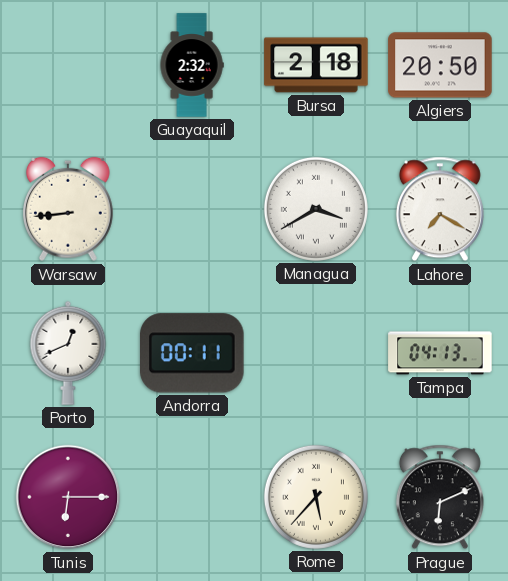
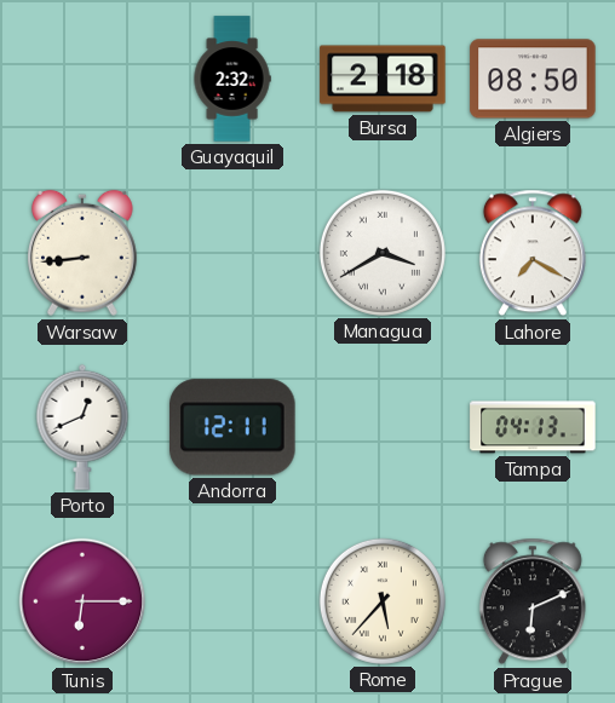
Algiers: 20:50 -> 08:50 (533, 79)
Andorra: 00:11 -> 12:11 (232, 427)
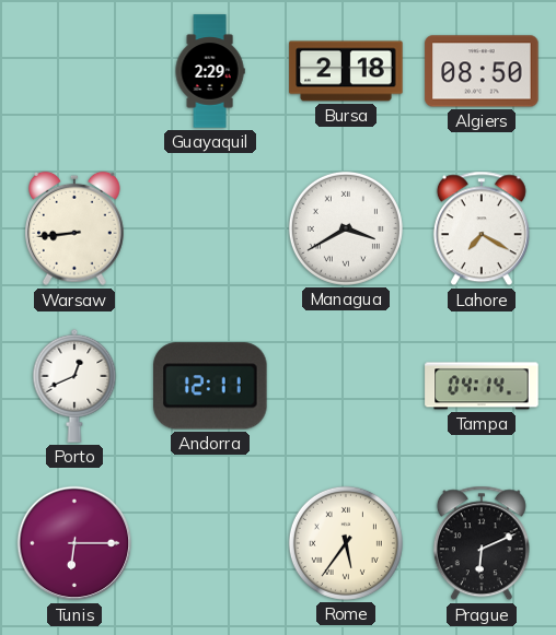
Guayaquil: 2:32 -> 2:29 (210, 71)
Tampa: 04:13 -> 04:14 (482, 386)
Rome: 5:37 -> 5:36 (346, 543)
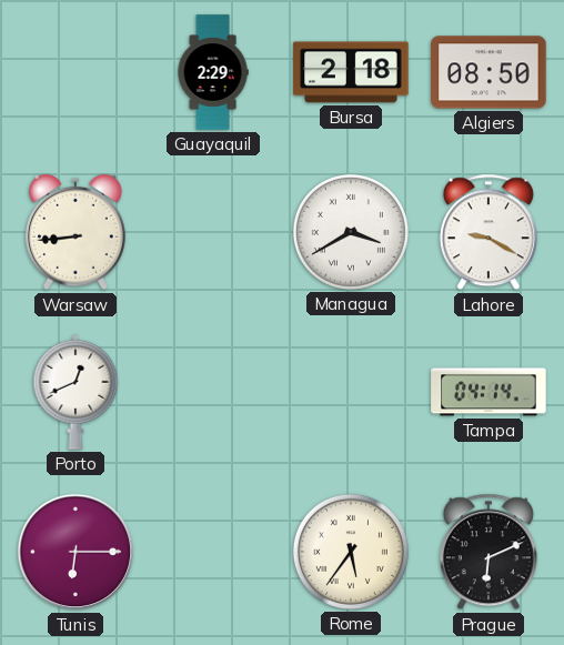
Lahore: 7:20 -> 9:20 (489, 232)
Andorra: 12:11 -> none (210, 386)
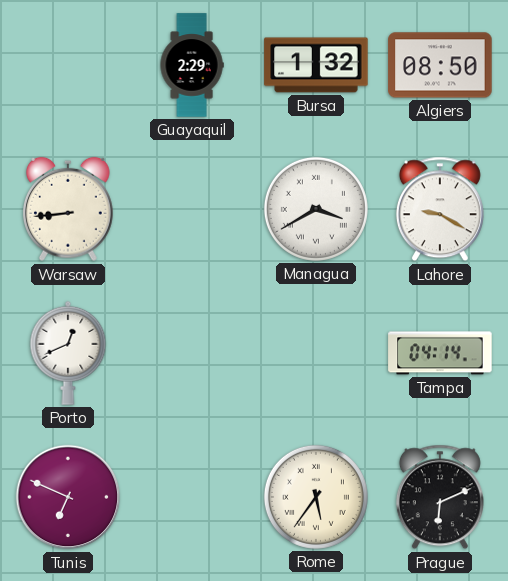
Bursa: 2:18 -> 1:32 (316, 65)
Tunis: 6:15 -> 6:49 (68, 497)
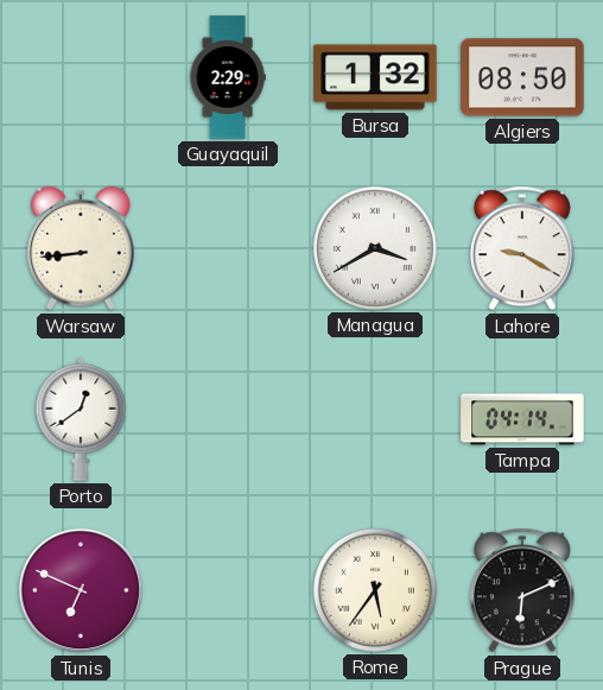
Porto: 12:41 -> 12:39 (81, 419)
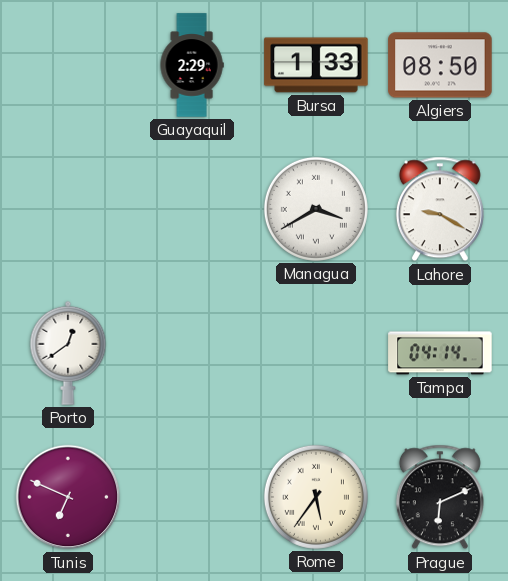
Bursa: 1:32 -> 1:33 (316, 65)
Warsaw: 8:44 -> none (82, 248)
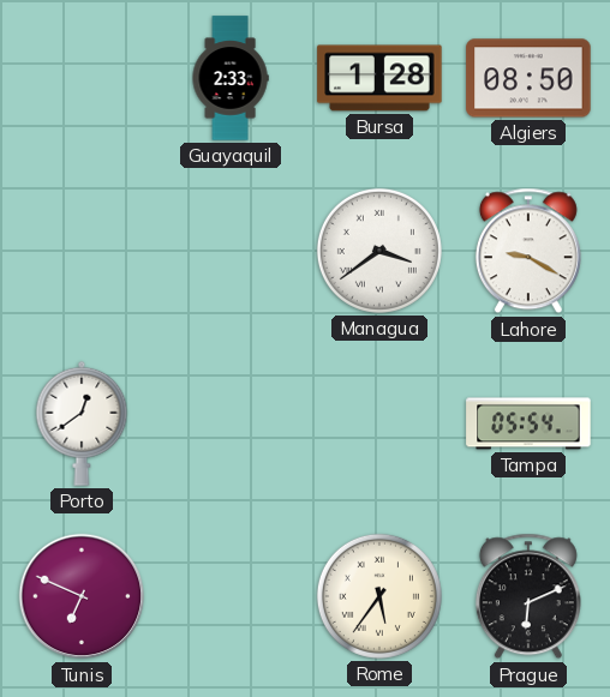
Guayaquil: 2:29 -> 2:33 (231, 78)
Bursa: 1:33 -> 1:28 (379, 78)
Managua: 3:40 -> 3:39 (379, 251)
Tampa: 04:14 -> 05:54 (528, 423)
